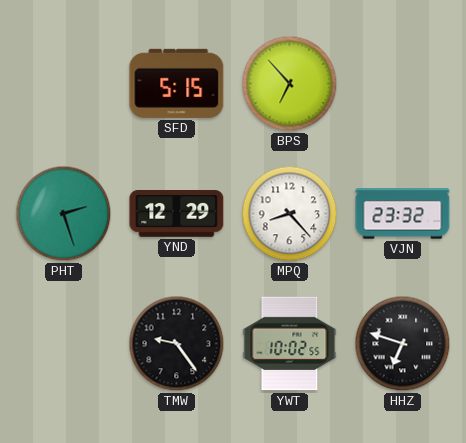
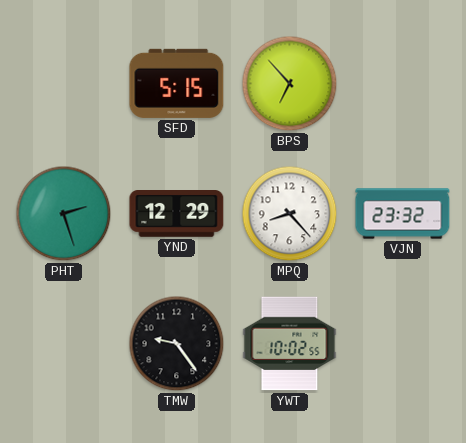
HHZ: 6:48 -> none (403, 344)
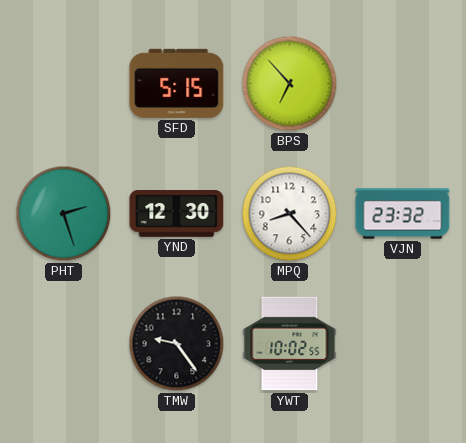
YND: 12:29 -> 12:30 (177, 214)
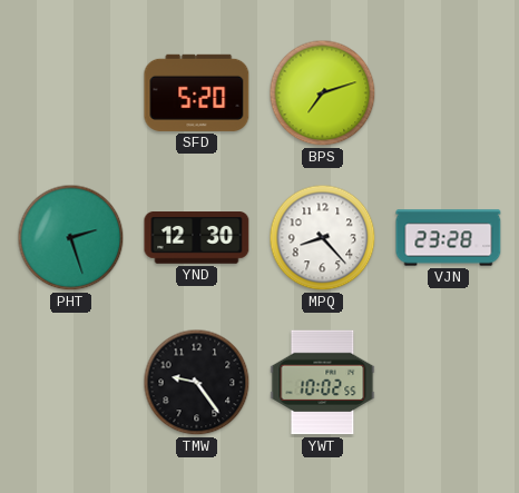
SFD: 5:15 -> 5:20 (197, 92)
BPS: 6:53 -> 7:12 (323, 93)
VJN: 23:32 -> 23:28 (449, 238)
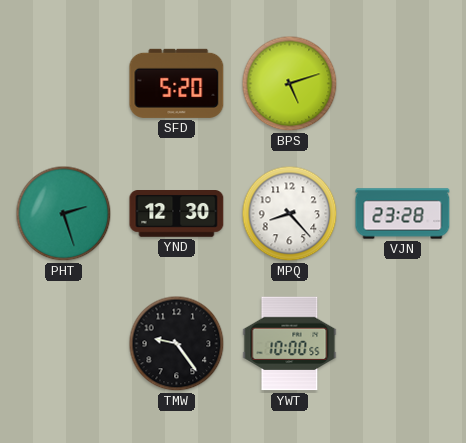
BPS: 7:12 -> 5:12 (290, 84)
YWT: 10:02 -> 10:00 (290, 344)
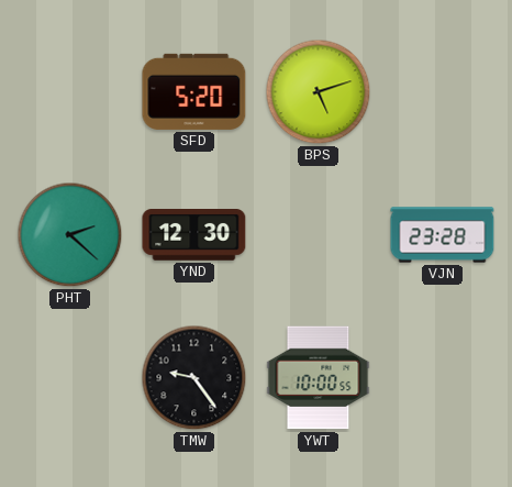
PHT: 2:27 -> 2:22 (70, 235)
MPQ: 8:23 -> none (290, 214)
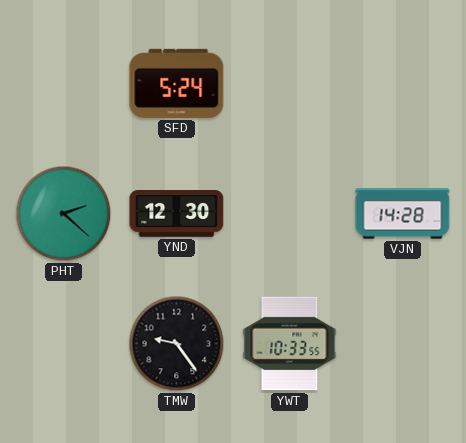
SFD: 5:20 -> 5:24 (177, 83)
BPS: 5:12 -> none (319, 92)
VJN: 23:28 -> 14:28 (403, 214)
YWT: 10:00 -> 10:33 (290, 344)
